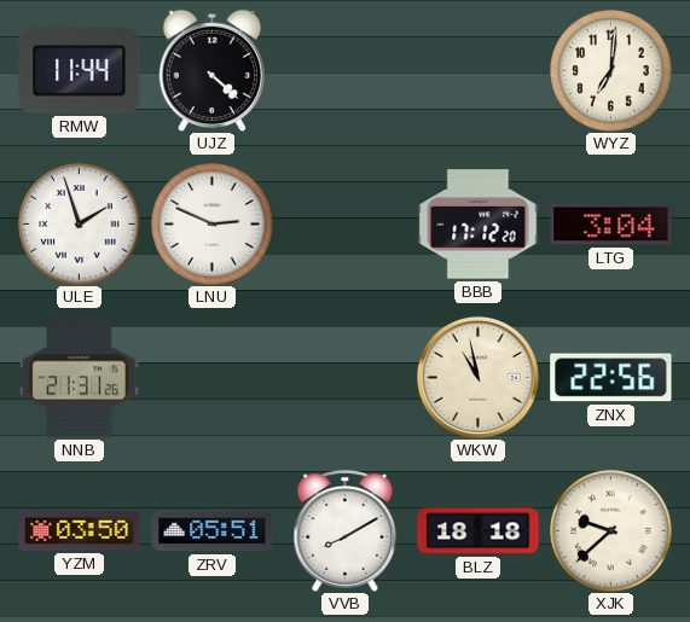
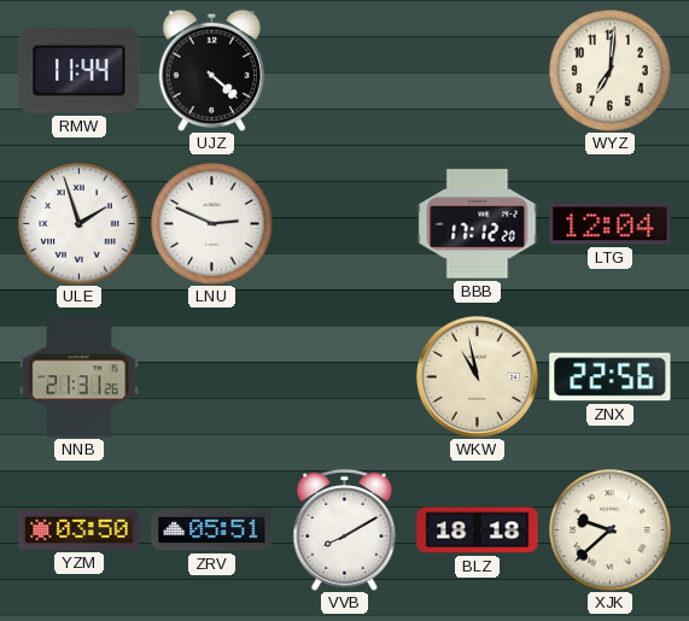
LTG: 3:04 -> 12:04 (611, 224)
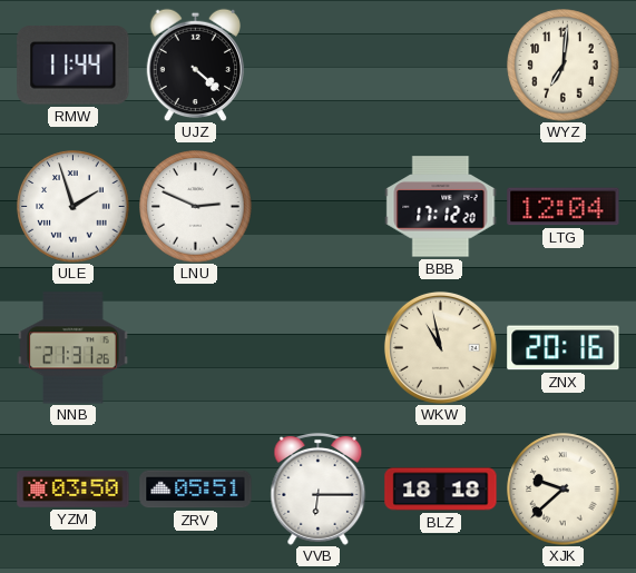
ZNX: 22:56 -> 20:16 (564, 348)
VVB: 8:10 -> 6:15 (319, 488)
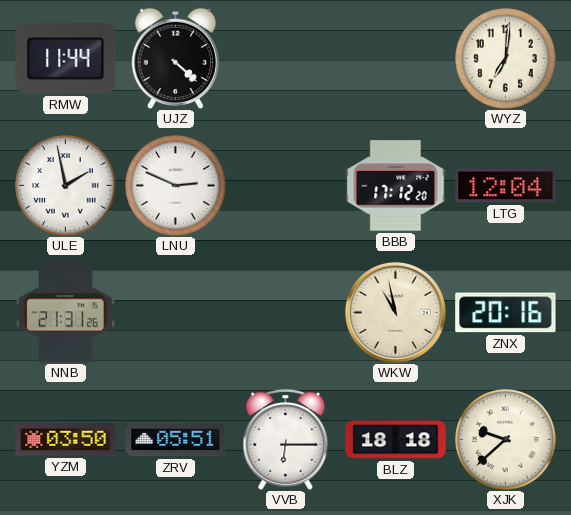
ULE: 1:57 -> 1:58 (66, 186)
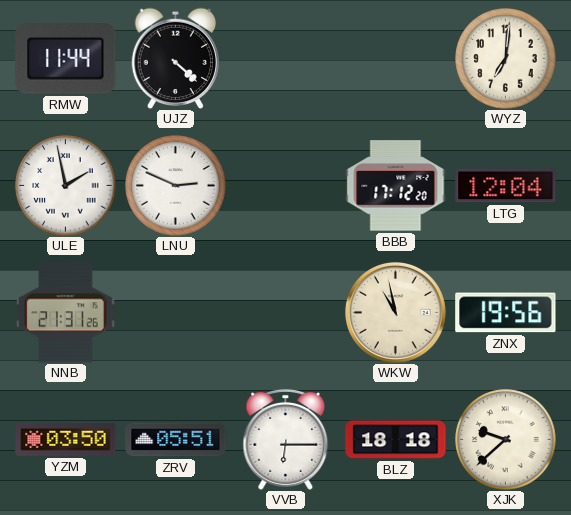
ZNX: 20:16 -> 19:56 (506, 313)
